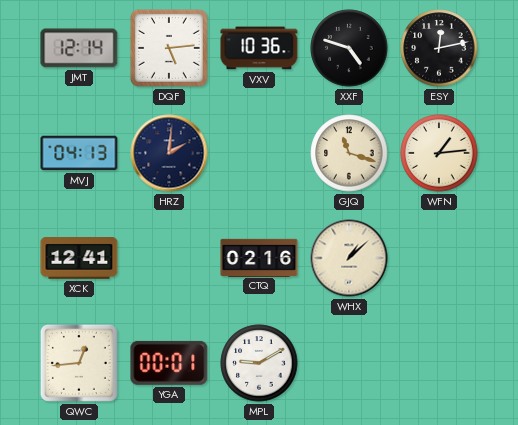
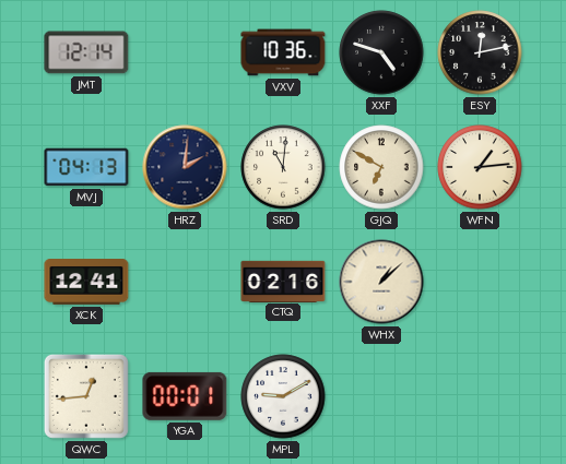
DQF: 5:14 -> none (169, 48)
SRD: none -> 11:01 (283, 167)
GJQ: 11:18 -> 6:50 (381, 167)
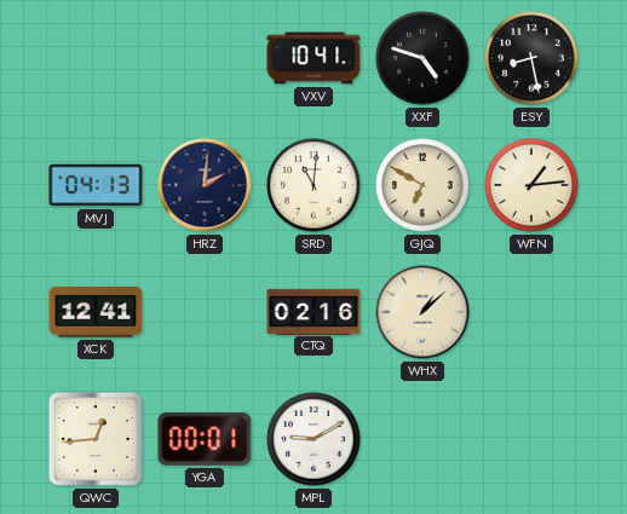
JMT: 12:14 -> none (86, 52)
VXV: 10:36 -> 10:41 (313, 58)
ESY: 12:13 -> 8:28 (531, 58)
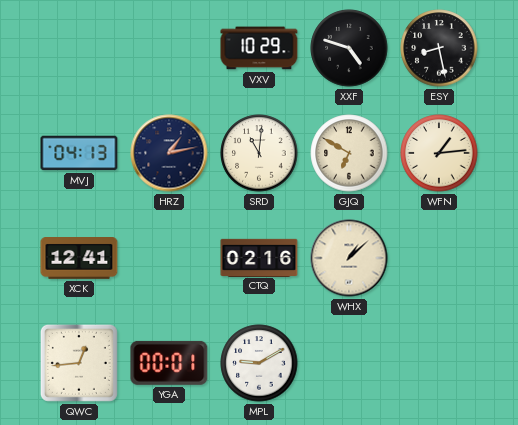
VXV: 10:41 -> 10:29 (259, 48)
HRZ: 2:01 -> 1:13 (169, 153)
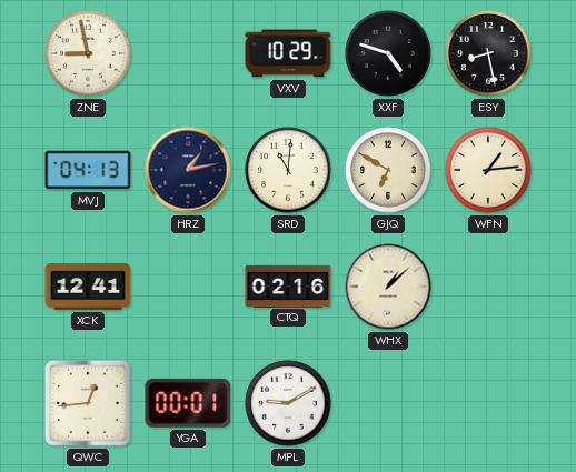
ZNE: none -> 8:58 (88, 53)
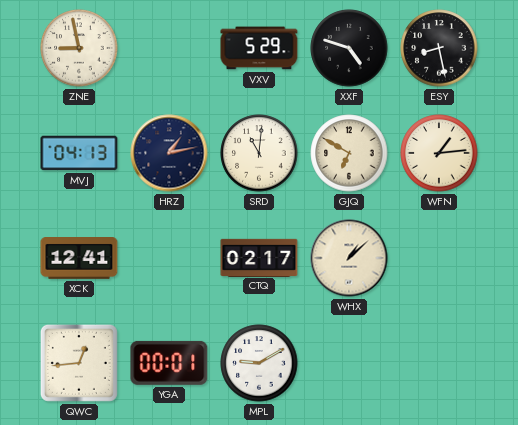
VXV: 10:29 -> 5:29 (259, 48)
CTQ: 02:16 -> 02:17 (259, 257)
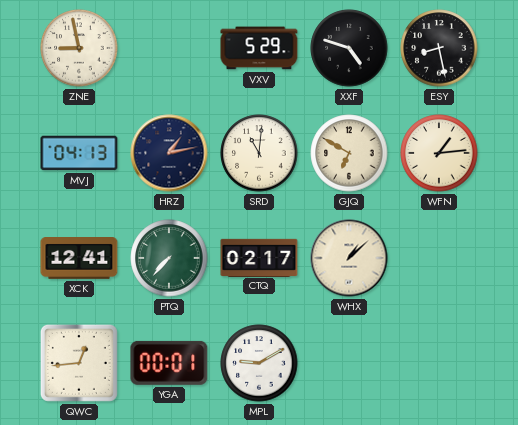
PTQ: none -> 7:37 (169, 258)
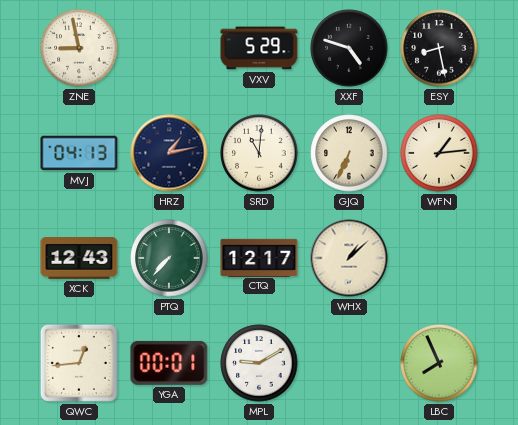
GJQ: 6:50 -> 6:34 (349, 153)
XCK: 12:41 -> 12:43 (79, 259)
CTQ: 02:17 -> 12:17 (259, 257)
LBC: none -> 7:56 (439, 363)
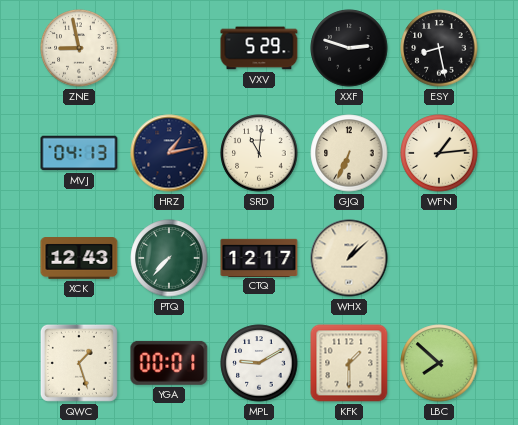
XXF: 4:48 -> 2:48 (349, 48)
QWC: 12:44 -> 1:27 (79, 363)
KFK: none -> 1:30 (349, 363)
LBC: 7:56 -> 7:52 (439, 363)
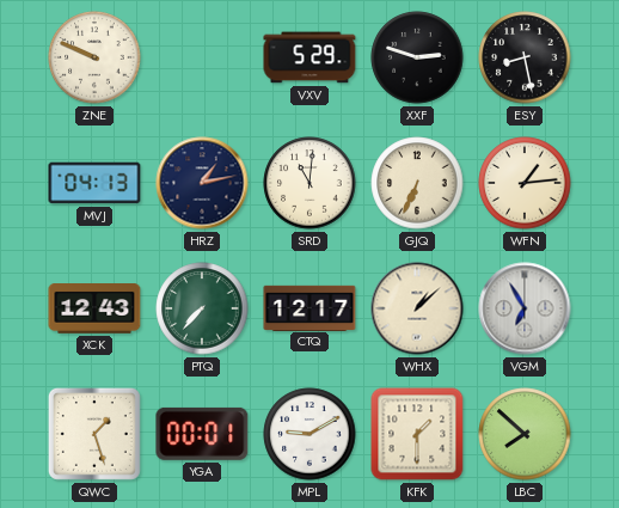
ZNE: 8:58 -> 9:49 (94, 57)
VGM: none -> 6:55 (525, 308)
